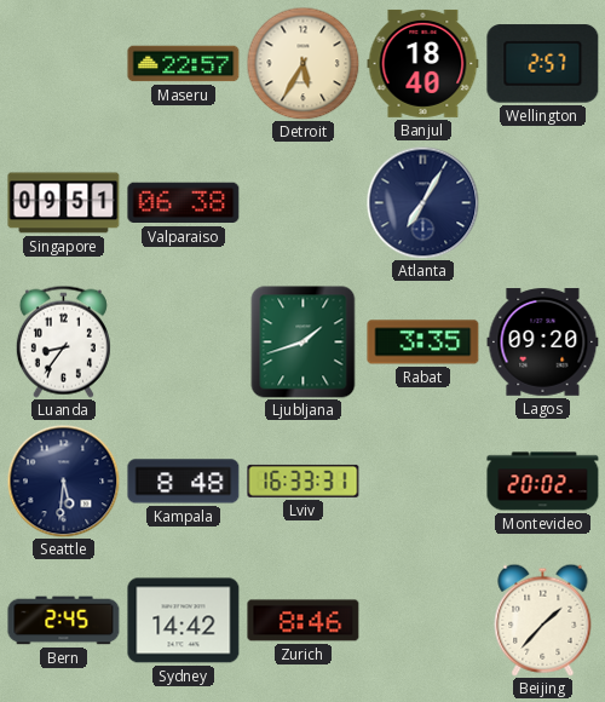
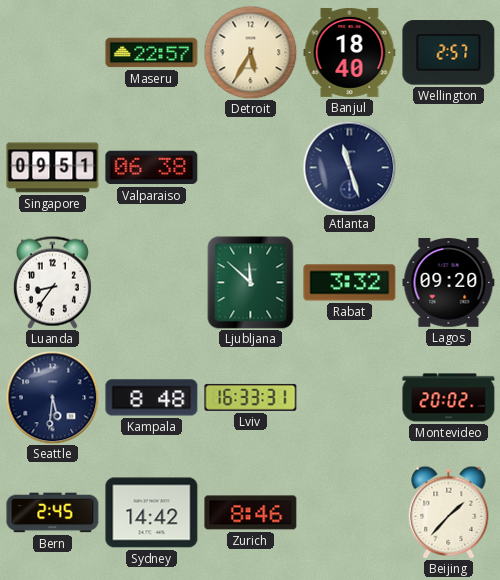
Atlanta: 7:05 -> 11:27 (349, 167)
Ljubljana: 1:42 -> 11:52 (251, 283)
Rabat: 3:35 -> 3:32 (350, 283)
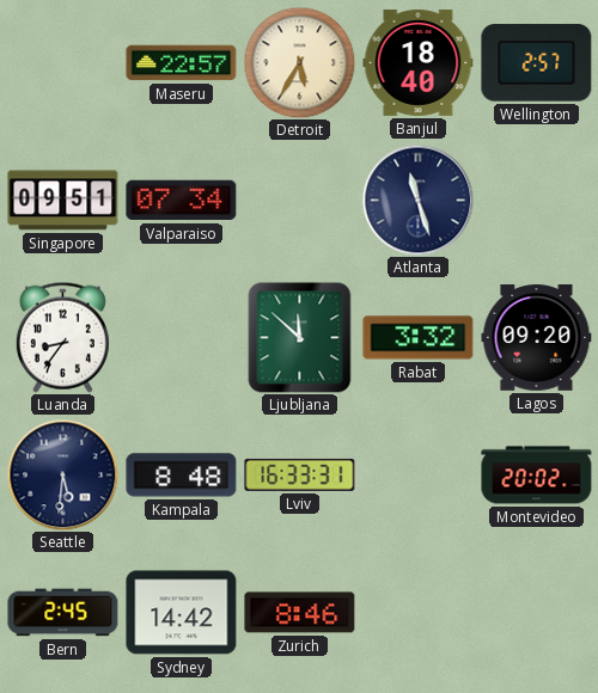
Valparaiso: 06:38 -> 07:34 (182, 201)
Beijing: 1:37 -> none (449, 512)
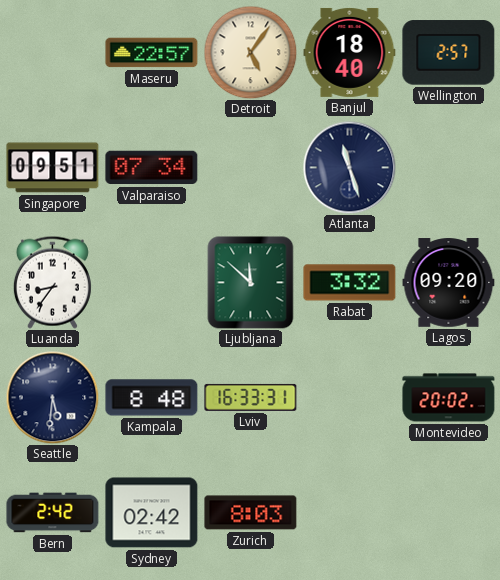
Detroit: 5:35 -> 5:06 (250, 52)
Bern: 2:45 -> 2:42 (53, 513)
Sydney: 14:42 -> 02:42 (152, 513)
Zurich: 8:46 -> 8:03 (251, 513)
